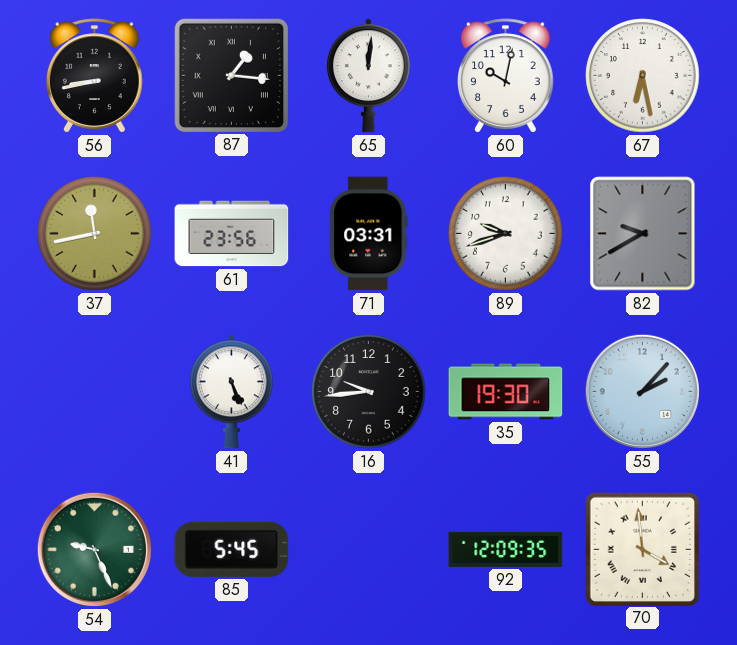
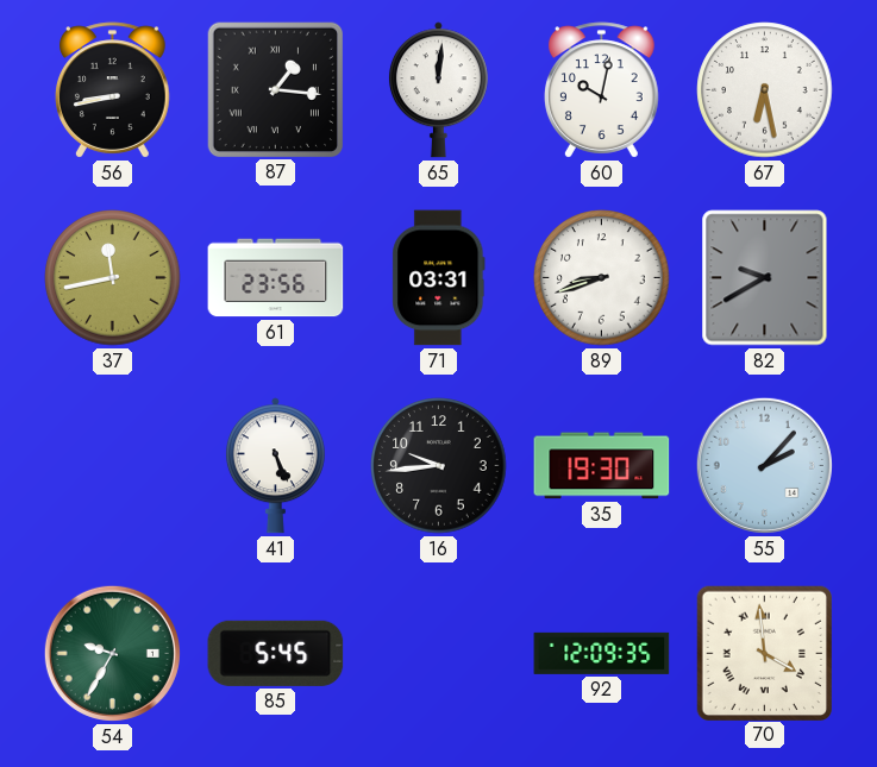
89: 9:42 -> 8:42 (602, 278)
54: 9:26 -> 9:35 (112, 653)
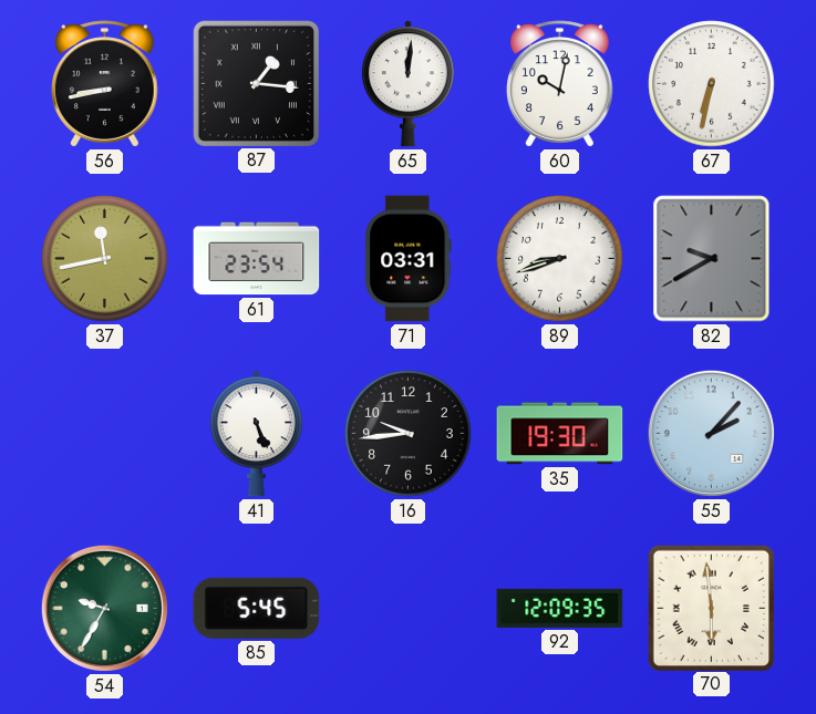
67: 6:28 -> 6:32 (712, 84)
61: 23:56 -> 23:54 (257, 259)
70: 3:59 -> 5:59 (711, 608)
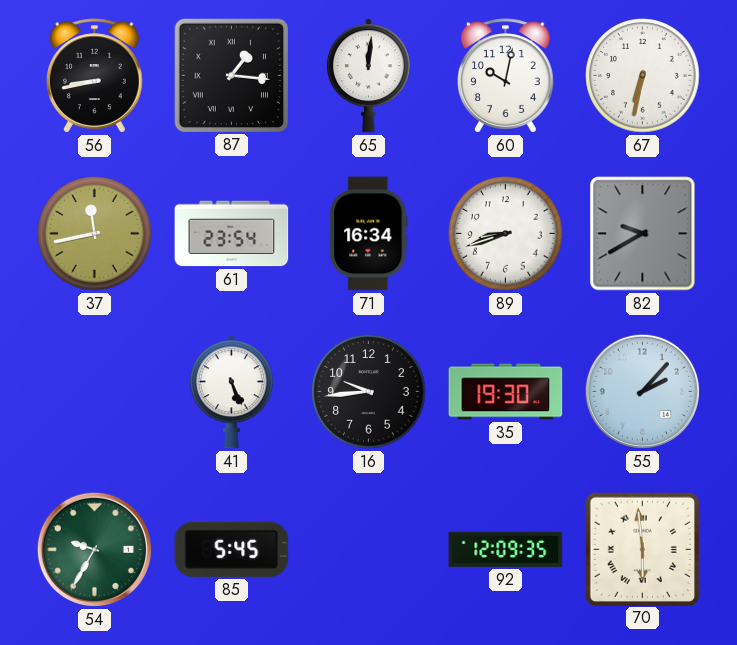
71: 03:31 -> 16:34 (369, 234)
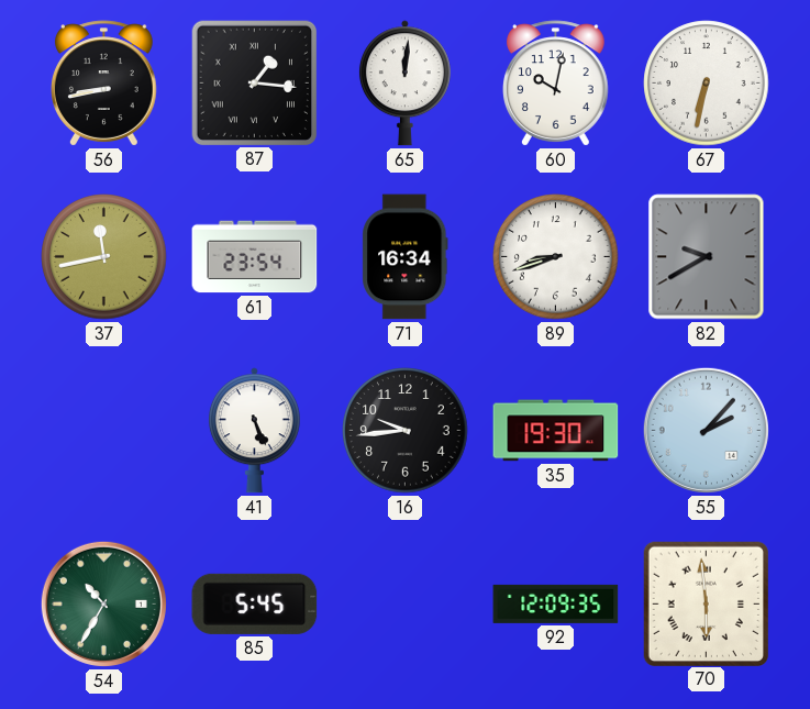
54: 9:35 -> 10:35 (103, 603)
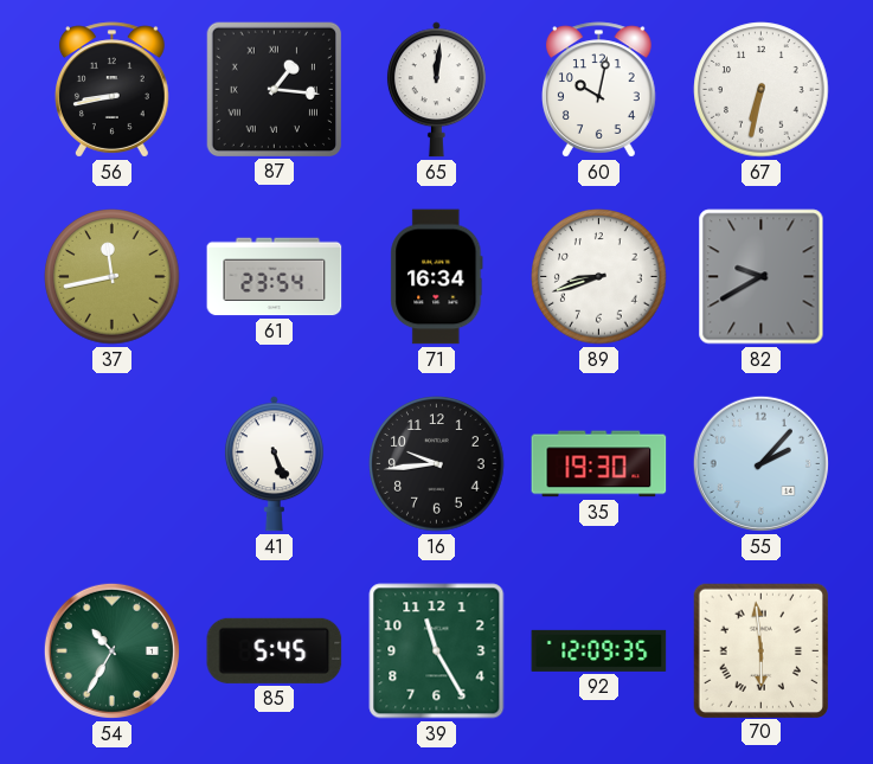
39: none -> 11:25 (437, 651)
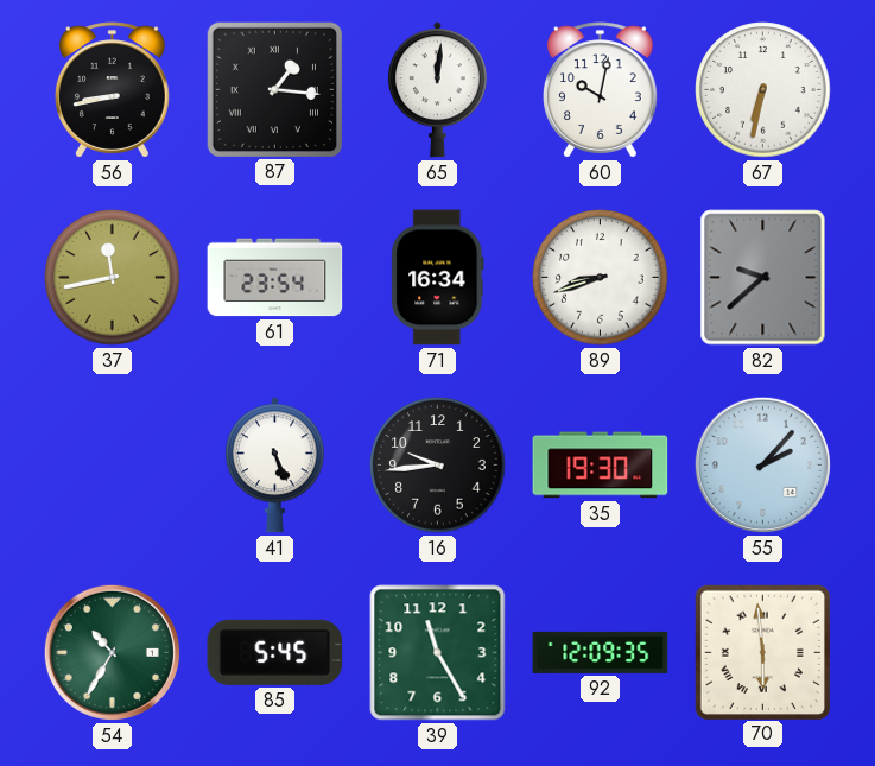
82: 9:40 -> 9:38 (763, 278)
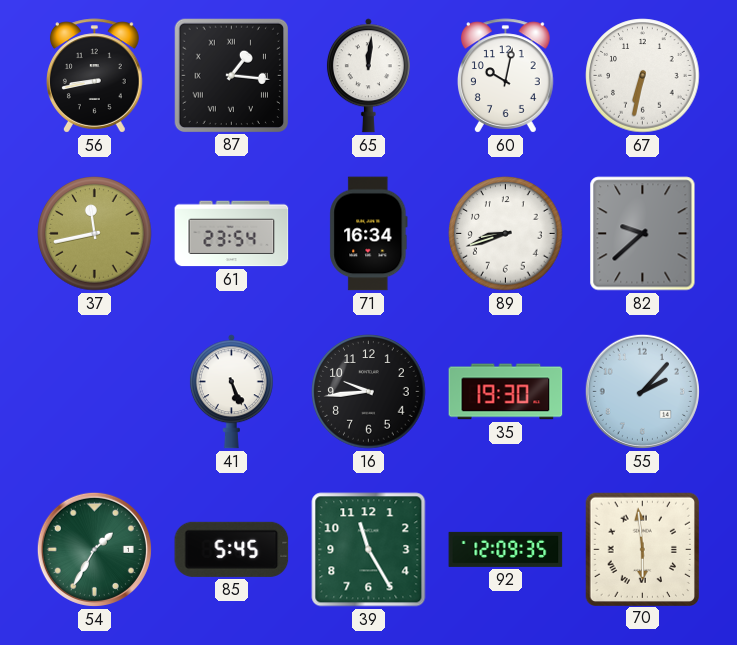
54: 10:35 -> 1:35 (94, 549)
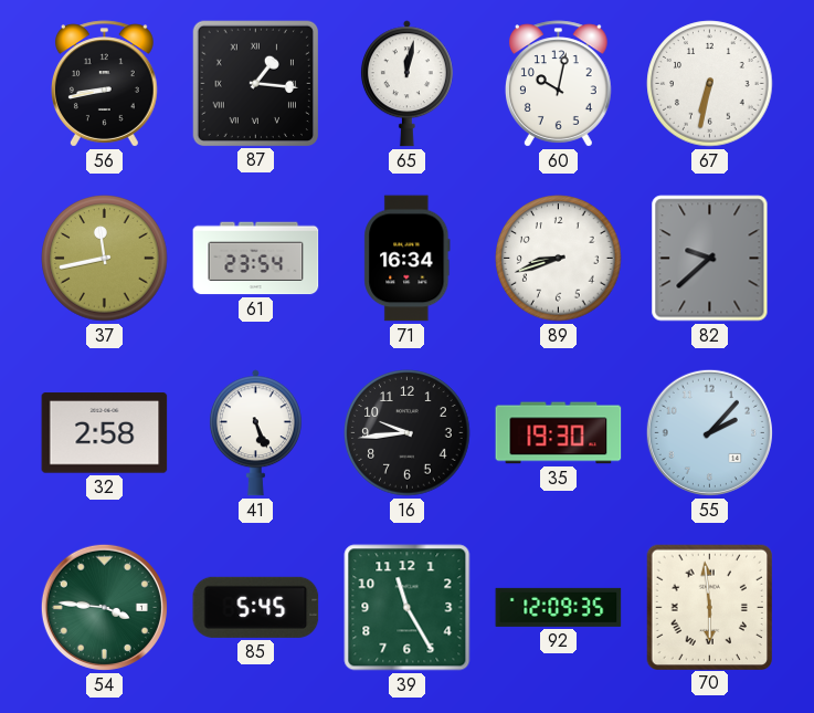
65: 12:01 -> 12:02 (406, 84)
32: none -> 2:58 (105, 433)
54: 1:35 -> 3:46 (104, 607)
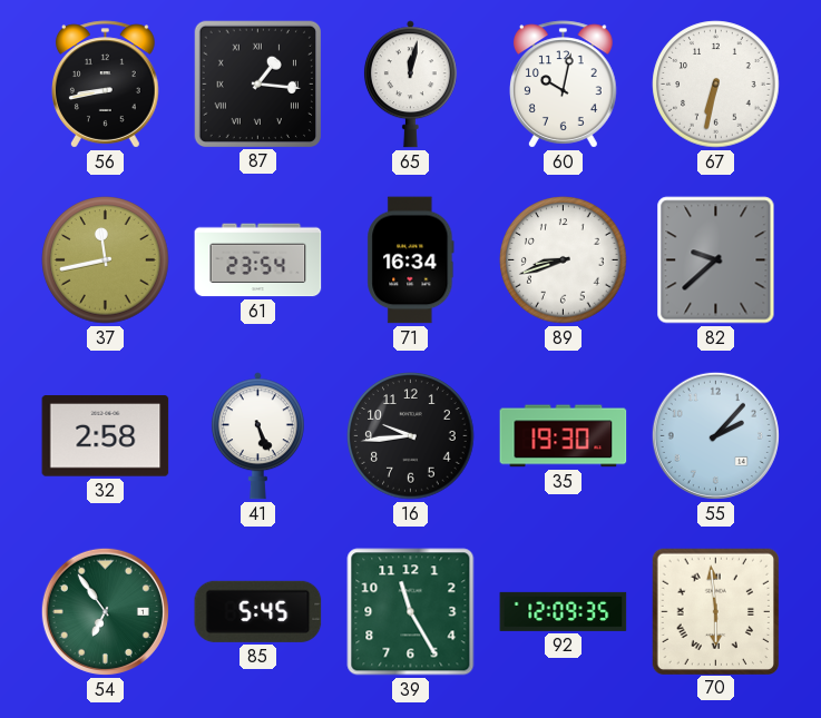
54: 3:46 -> 6:54 (105, 611)
